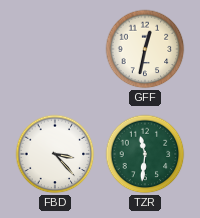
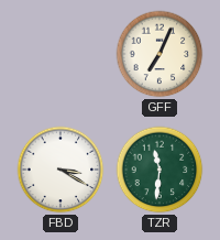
GFF: 12:32 -> 7:04 (159, 54)
FBD: 3:23 -> 3:20 (61, 170)
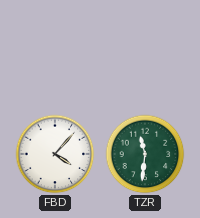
GFF: 7:04 -> none (159, 54)
FBD: 3:20 -> 4:07 (55, 154)
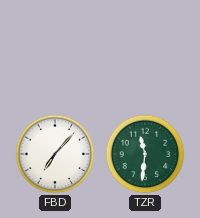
FBD: 4:07 -> 7:07 (55, 154)
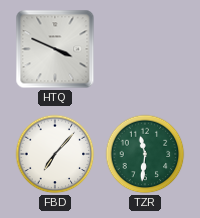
HTQ: none -> 3:49 (55, 49)
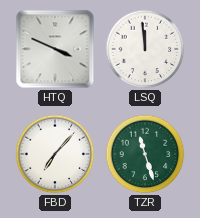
LSQ: none -> 11:59 (145, 49)
TZR: 11:31 -> 11:27 (145, 154)
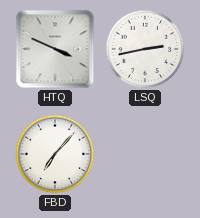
LSQ: 11:59 -> 2:43 (145, 49)
TZR: 11:27 -> none (145, 154)
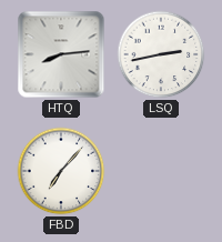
HTQ: 3:49 -> 8:14 (61, 54)
